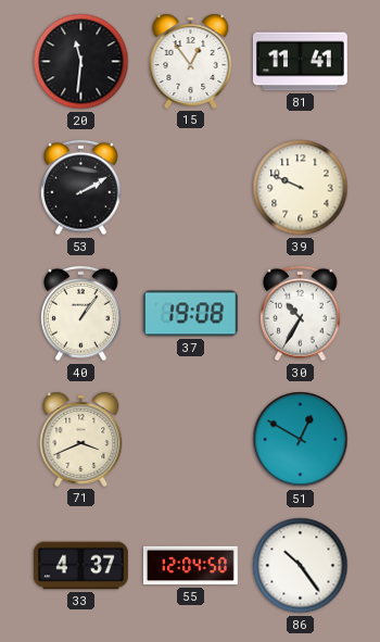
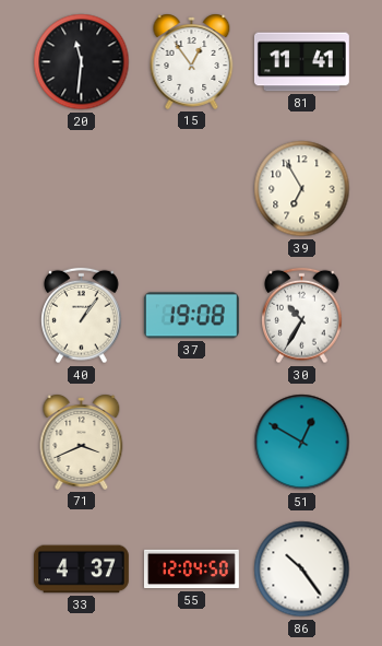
53: 2:10 -> none (81, 188)
39: 9:49 -> 6:55 (302, 189)
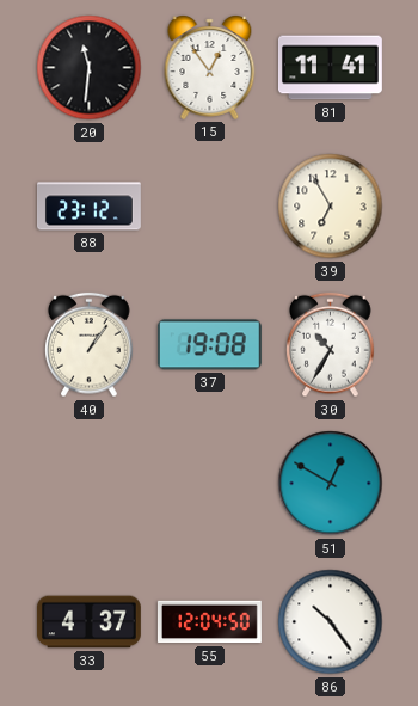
88: none -> 23:12 (90, 207)
71: 3:41 -> none (82, 442)
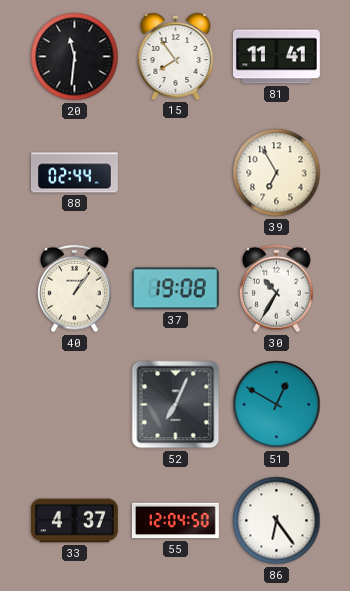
15: 12:54 -> 7:54 (176, 56)
88: 23:12 -> 02:44 (75, 173)
52: none -> 7:04 (176, 405)
86: 10:24 -> 6:24 (277, 521)
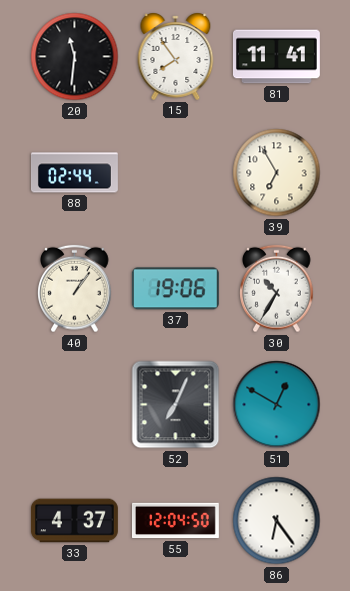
37: 19:08 -> 19:06 (175, 289)
